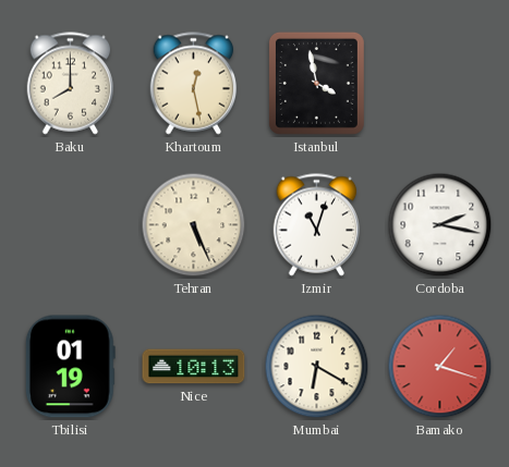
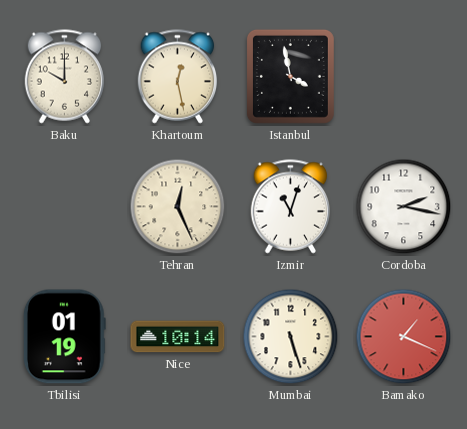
Baku: 8:00 -> 10:00 (65, 77)
Tehran: 5:26 -> 12:26 (178, 207)
Nice: 10:13 -> 10:14 (178, 337)
Mumbai: 6:20 -> 5:27 (291, 337)
Bamako: 1:18 -> 1:19 (404, 337)
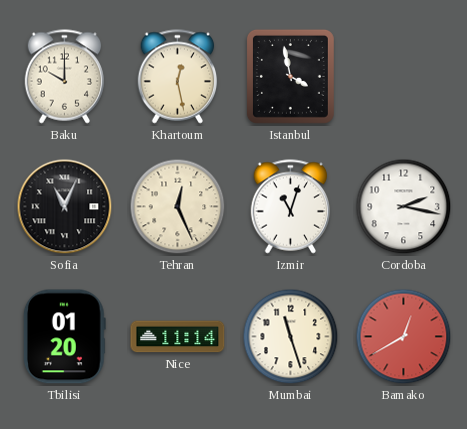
Sofia: none -> 11:04 (65, 207)
Tbilisi: 01:19 -> 01:20 (64, 337)
Nice: 10:14 -> 11:14 (178, 337)
Mumbai: 5:27 -> 11:27 (291, 337)
Bamako: 1:19 -> 12:40 (404, 337)
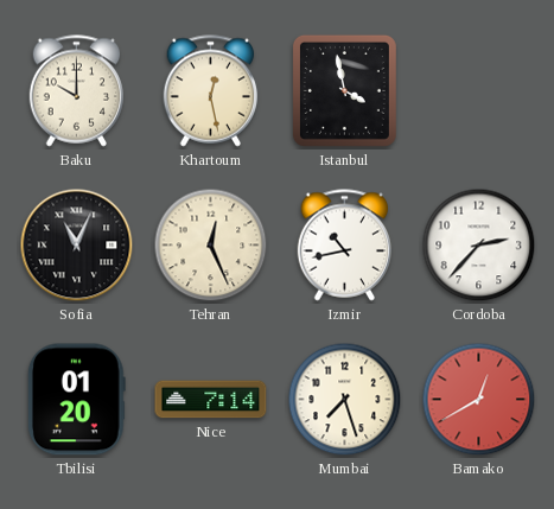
Izmir: 11:03 -> 10:43 (345, 246)
Cordoba: 2:17 -> 2:37 (479, 246)
Nice: 11:14 -> 7:14 (211, 400)
Mumbai: 11:27 -> 7:27 (345, 400)
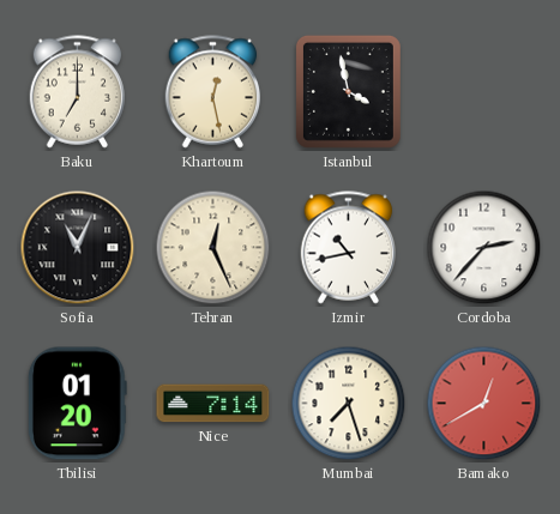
Baku: 10:00 -> 7:00 (78, 92)
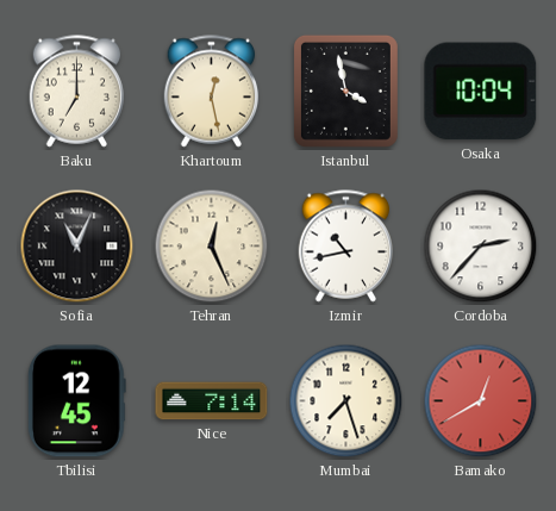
Osaka: none -> 10:04 (481, 92)
Tbilisi: 01:20 -> 12:45 (76, 401)
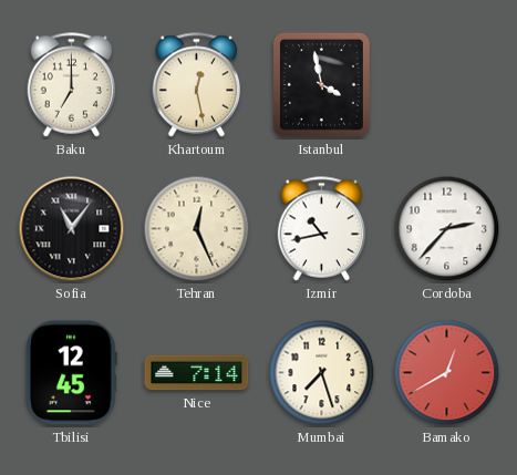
Osaka: 10:04 -> none (481, 92)
Sofia: 11:04 -> 11:06 (72, 229)
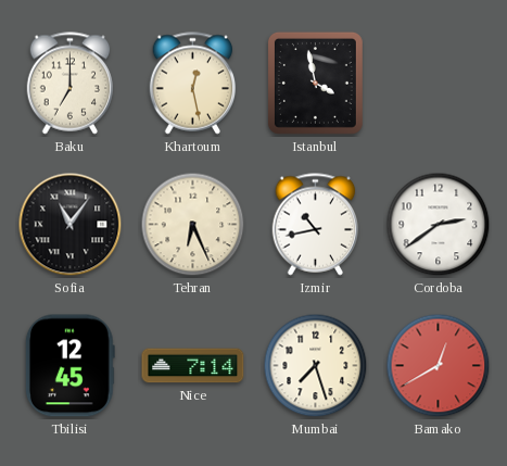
Tehran: 12:26 -> 6:26 (193, 225)
Cordoba: 2:37 -> 2:39 (439, 225)
